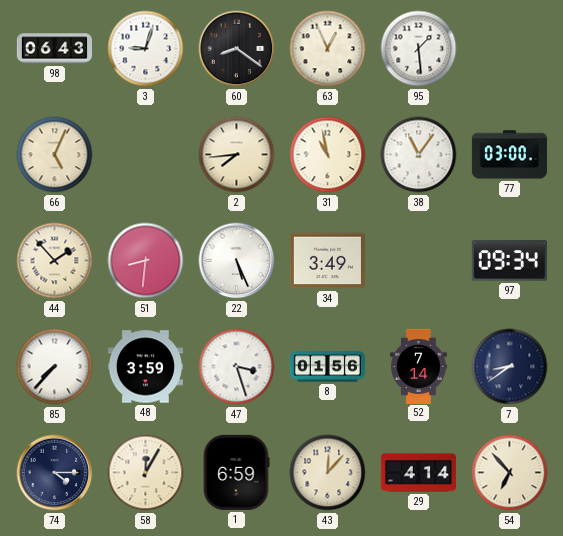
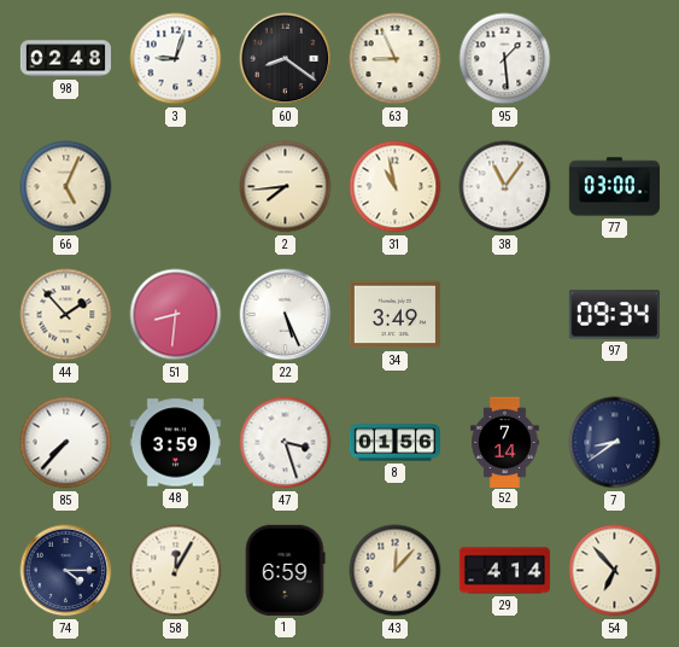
98: 06:43 -> 02:48 (65, 59)
63: 12:56 -> 8:56 (396, 59)
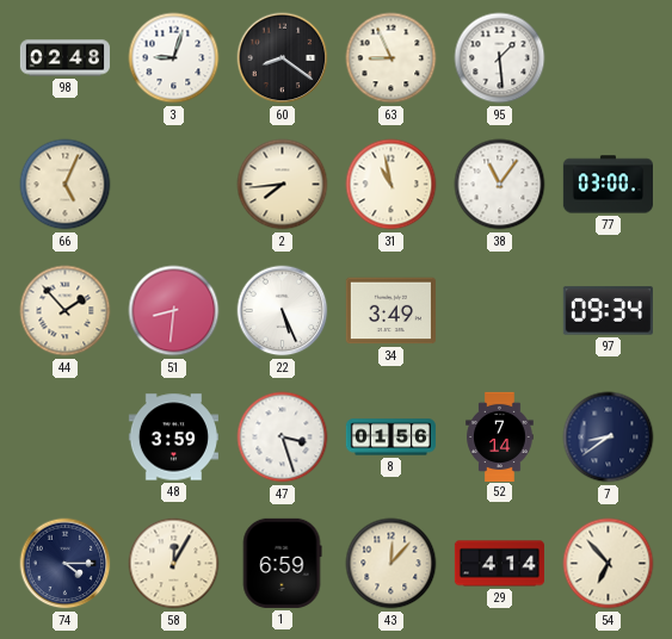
85: 7:37 -> none (66, 443)
